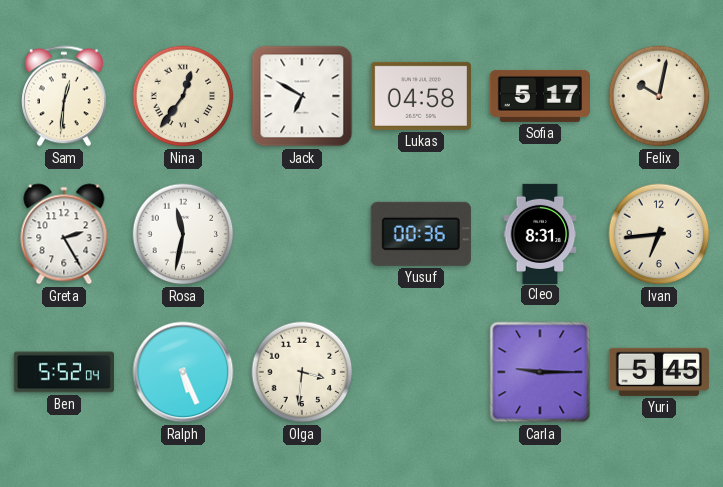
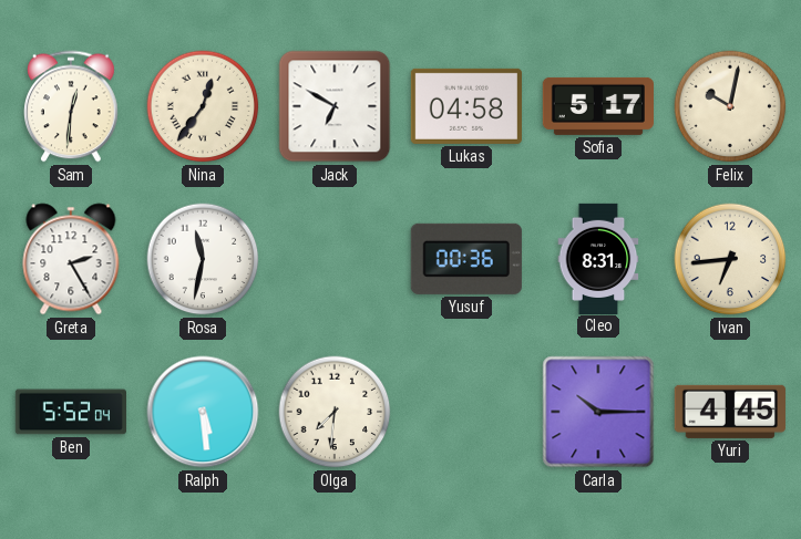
Ralph: 5:26 -> 5:29 (203, 412)
Olga: 3:31 -> 7:31 (335, 412)
Carla: 9:15 -> 10:15 (598, 412)
Yuri: 5:45 -> 4:45 (730, 412)
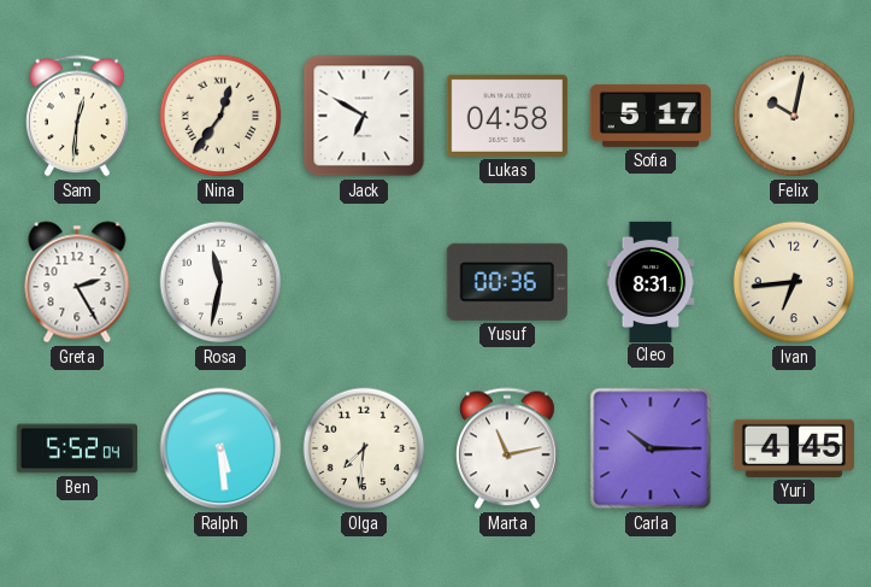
Marta: none -> 11:13 (507, 448)
